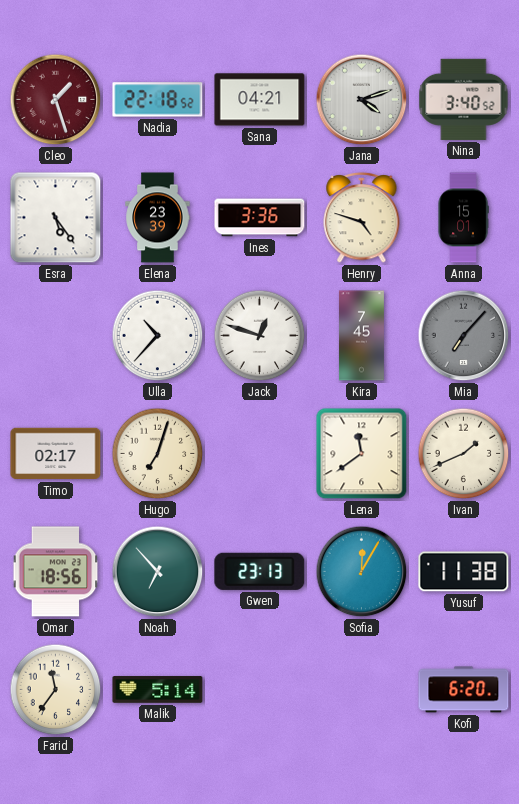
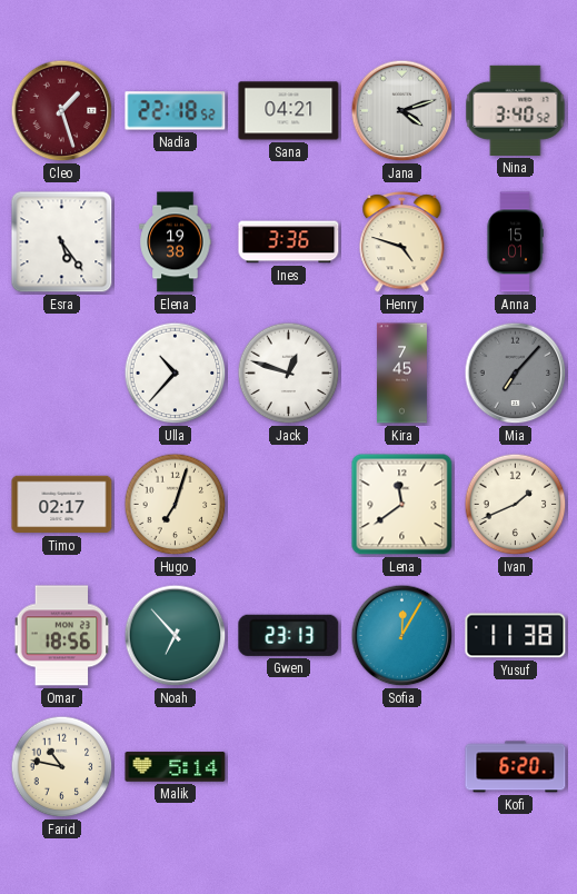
Elena: 23:39 -> 19:38 (176, 242)
Farid: 11:36 -> 10:47 (62, 767)
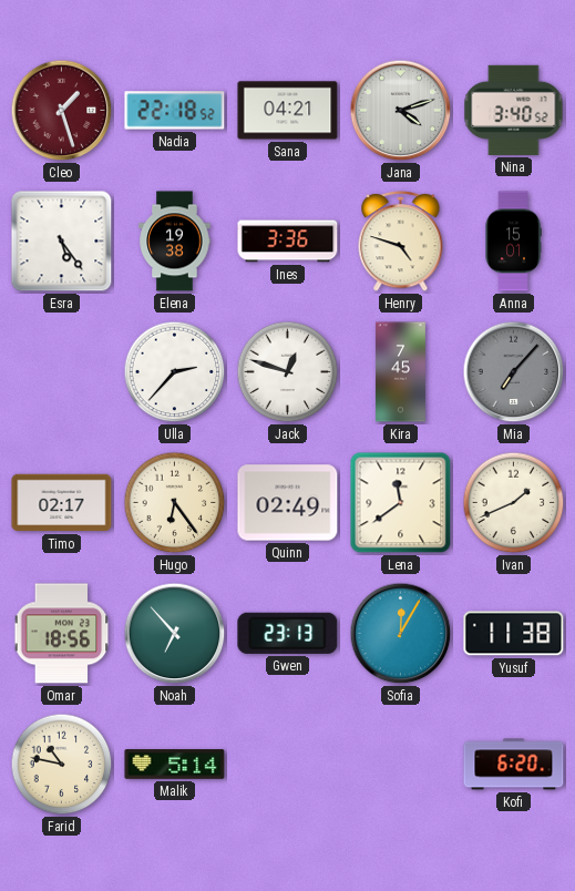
Ulla: 10:37 -> 2:37 (175, 372)
Hugo: 7:03 -> 6:24 (175, 503)
Quinn: none -> 02:49 (288, 503)
